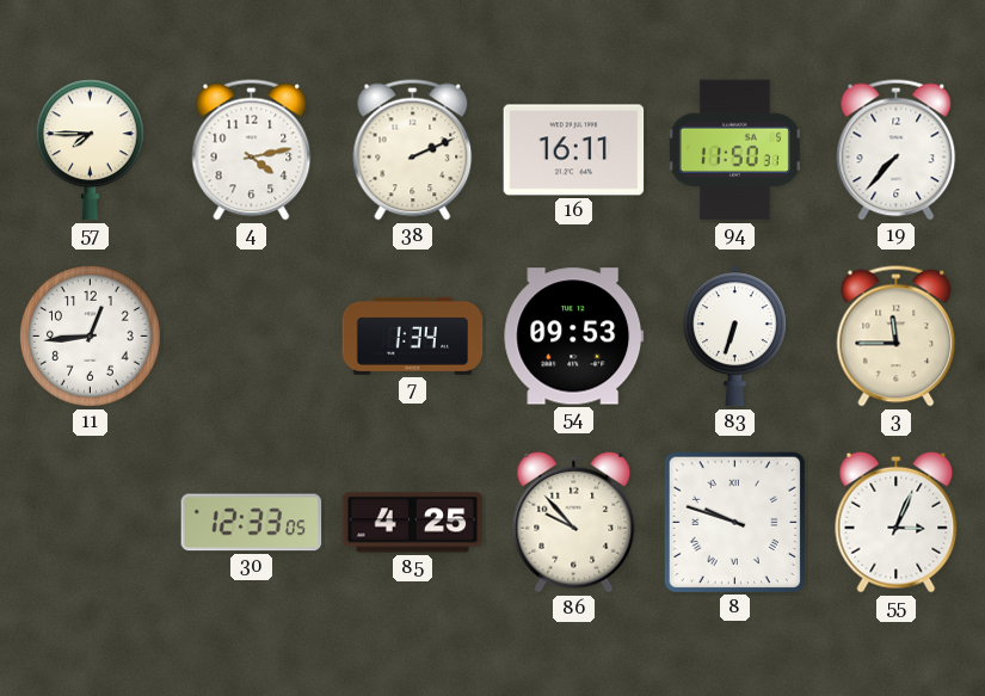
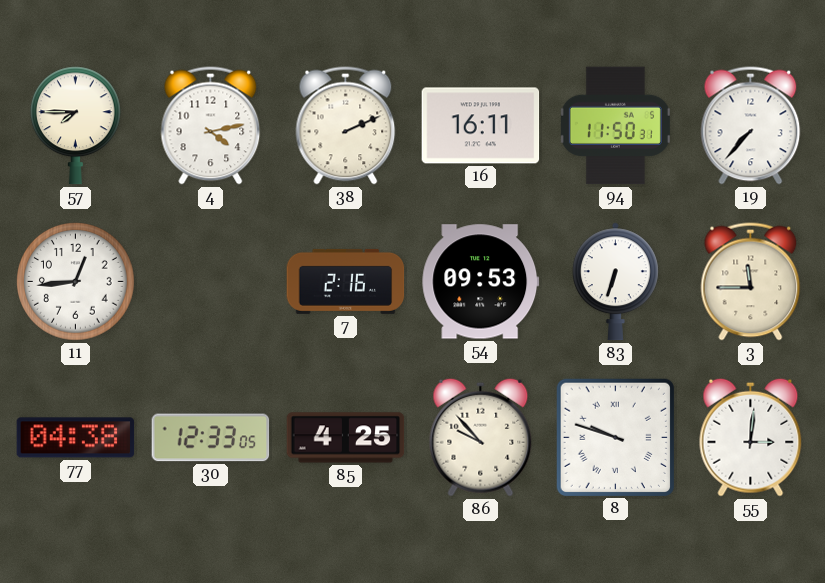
7: 1:34 -> 2:16 (346, 281)
77: none -> 04:38 (76, 438)
55: 3:04 -> 3:01 (751, 437)
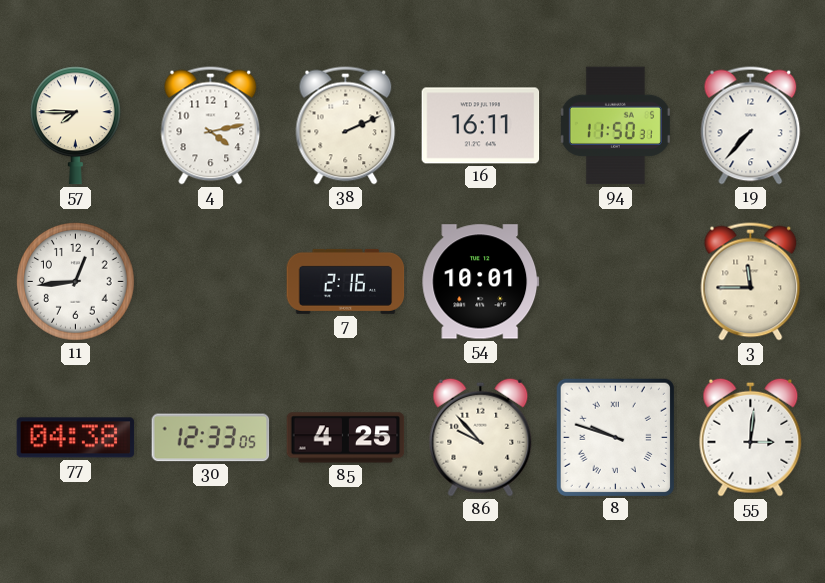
54: 09:53 -> 10:01 (481, 282)
83: 6:33 -> none (615, 282)
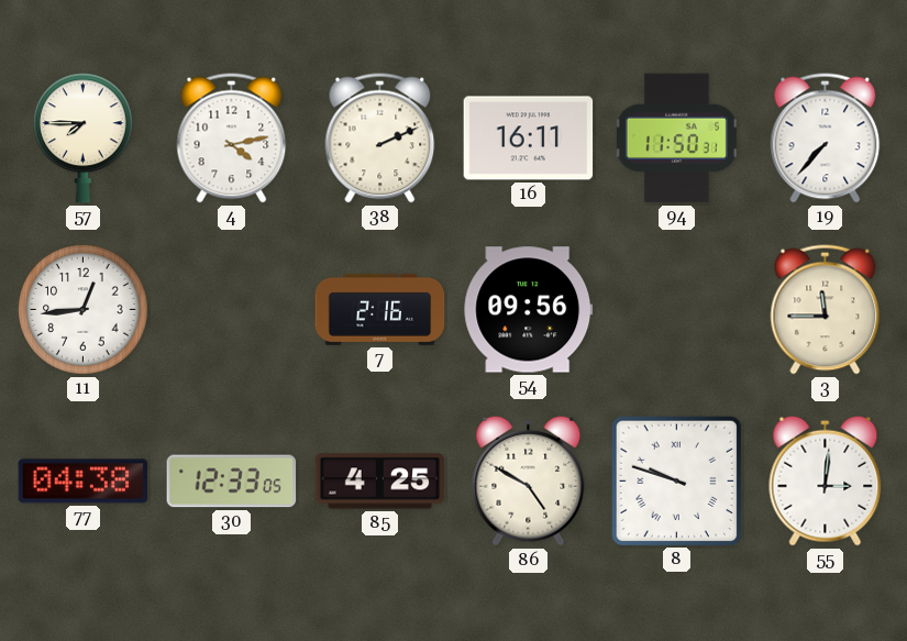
54: 10:01 -> 09:56 (529, 310)
86: 9:53 -> 4:50 (529, 480)
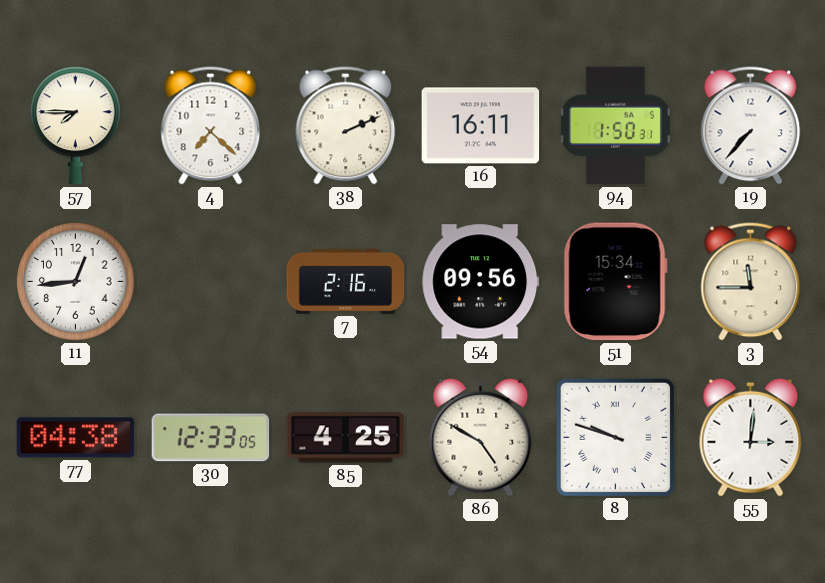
4: 4:13 -> 7:22 (211, 126)
94: 11:50 -> 1:50 (615, 126)
51: none -> 15:34 (615, 282)
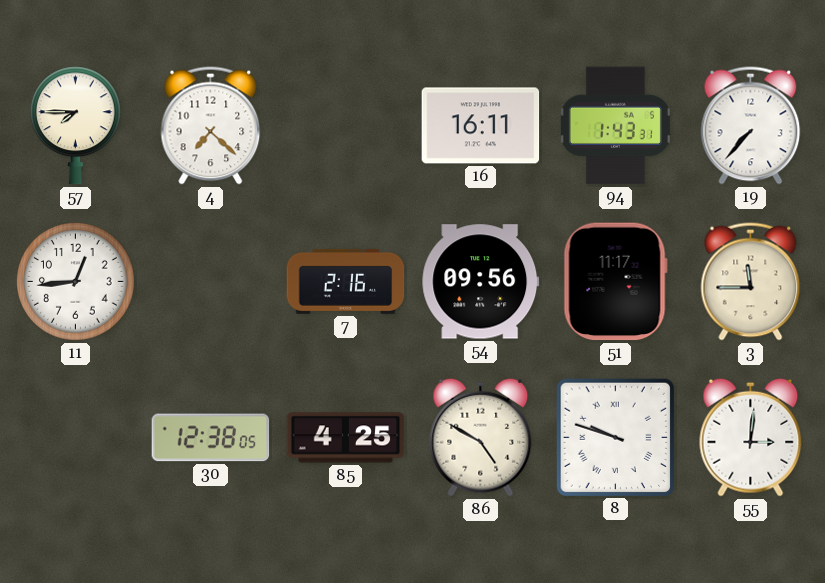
38: 2:11 -> none (346, 126)
94: 1:50 -> 1:43 (615, 126)
51: 15:34 -> 11:17 (615, 282)
77: 04:38 -> none (76, 438)
30: 12:33 -> 12:38 (211, 438)
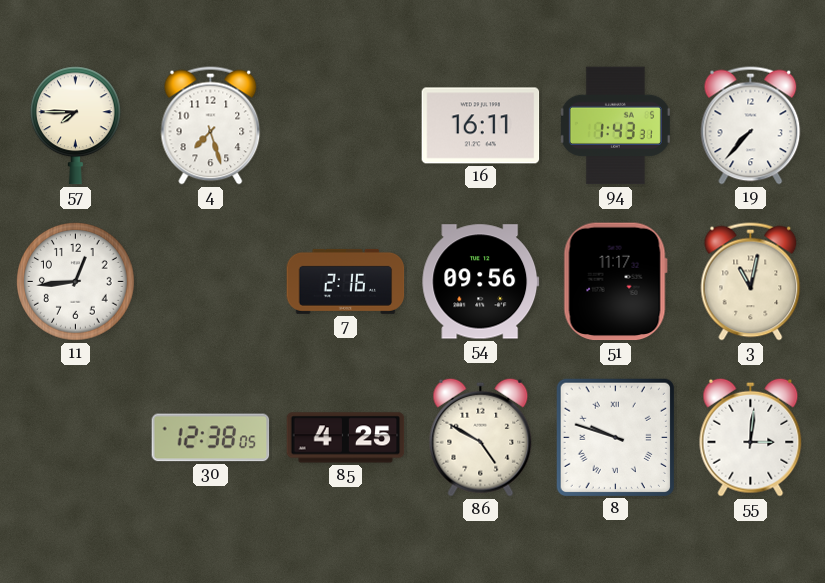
4: 7:22 -> 7:27 (211, 126)
3: 11:45 -> 11:02 (751, 282)
